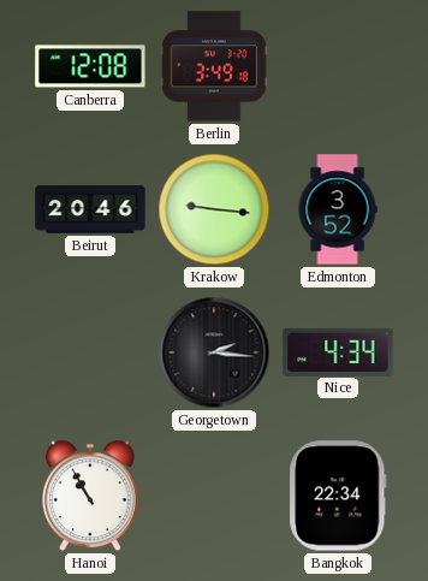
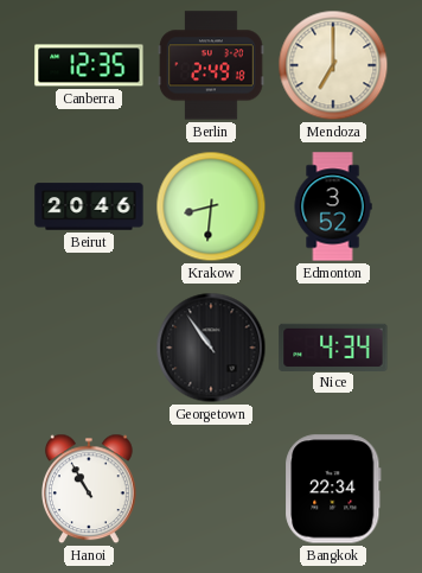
Canberra: 12:08 -> 12:35 (89, 65)
Berlin: 3:49 -> 2:49 (211, 65)
Mendoza: none -> 7:00 (333, 65)
Krakow: 9:16 -> 8:31 (211, 206)
Georgetown: 2:16 -> 10:54 (211, 348)
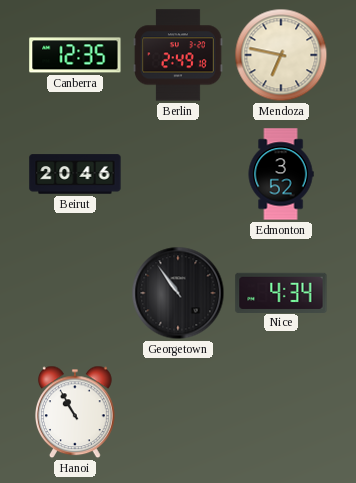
Mendoza: 7:00 -> 6:47 (281, 55)
Krakow: 8:31 -> none (211, 206)
Bangkok: 22:34 -> none (333, 489)
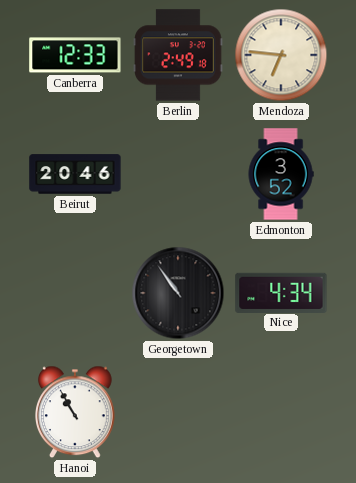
Canberra: 12:35 -> 12:33 (75, 55)
Mendoza: 6:47 -> 6:46 (281, 55)
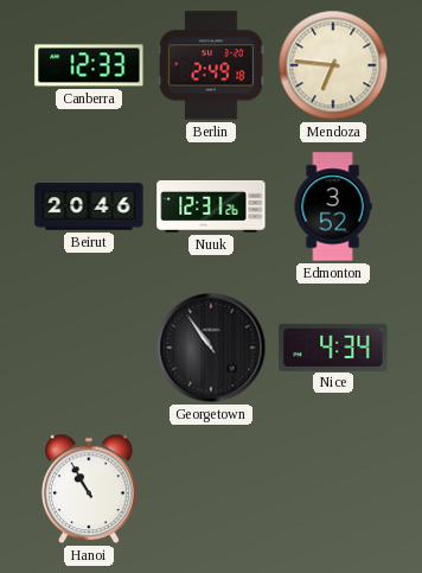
Nuuk: none -> 12:31 (211, 208)
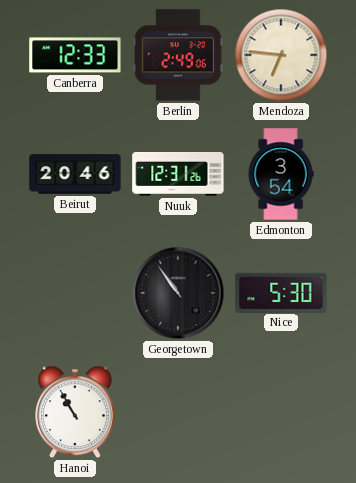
Berlin: 2:49:18 -> 2:49:06 (178, 55)
Edmonton: 3:52 -> 3:54 (281, 174)
Nice: 4:34 -> 5:30 (281, 292)
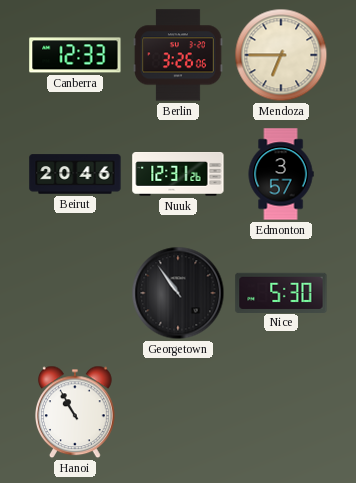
Berlin: 2:49 -> 3:26 (178, 55)
Mendoza: 6:46 -> 6:45 (281, 55)
Edmonton: 3:54 -> 3:57 (281, 174)
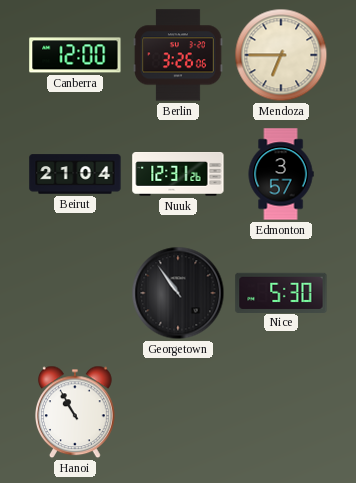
Canberra: 12:33 -> 12:00 (75, 55)
Beirut: 20:46 -> 21:04 (75, 174)
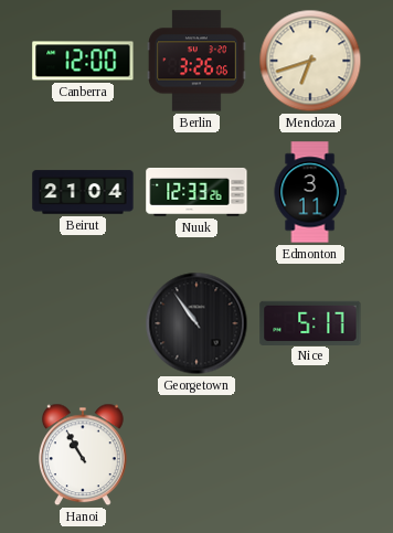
Mendoza: 6:45 -> 6:42 (310, 61)
Nuuk: 12:31 -> 12:33 (197, 193)
Edmonton: 3:57 -> 3:11 (310, 192)
Nice: 5:30 -> 5:17 (310, 322)
